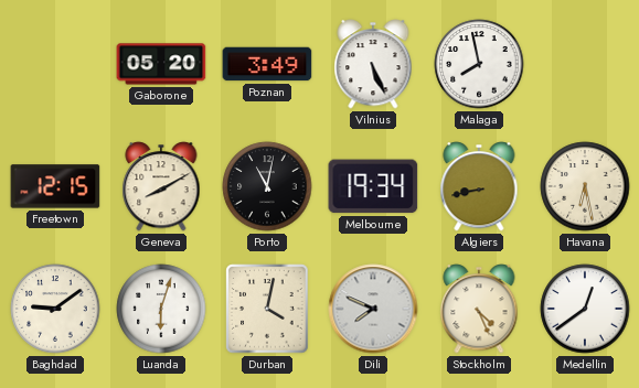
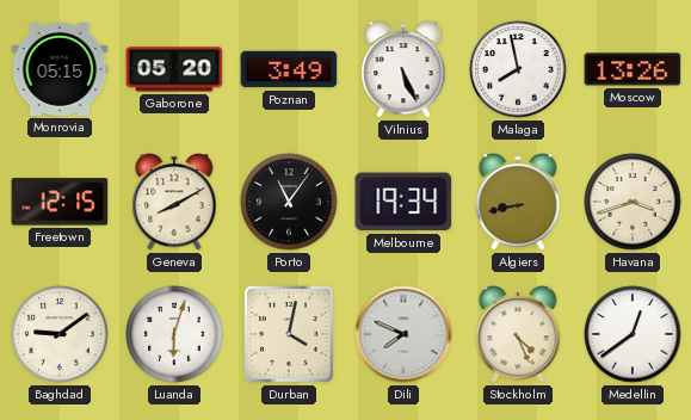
Monrovia: none -> 05:15 (60, 69)
Moscow: none -> 13:26 (633, 69)
Porto: 11:02 -> 11:06 (289, 202)
Havana: 6:28 -> 3:42 (633, 202)
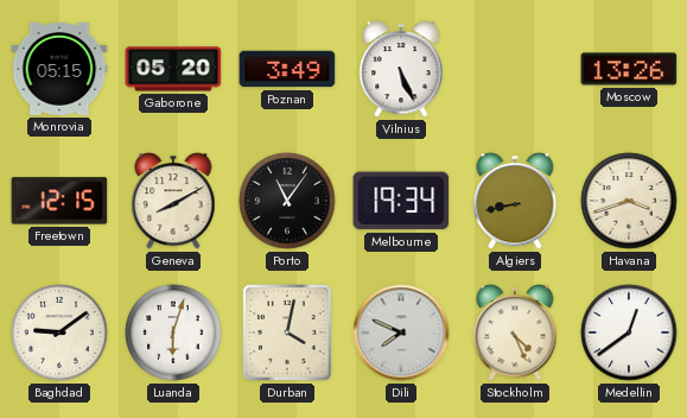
Malaga: 7:58 -> none (518, 69)
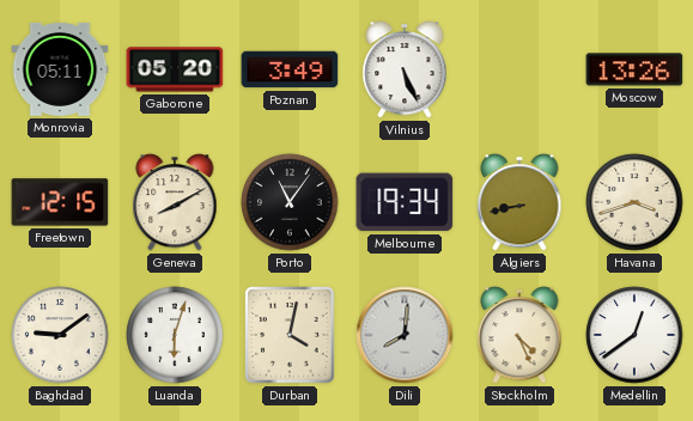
Monrovia: 05:15 -> 05:11 (60, 69)
Dili: 7:49 -> 8:01 (405, 335)
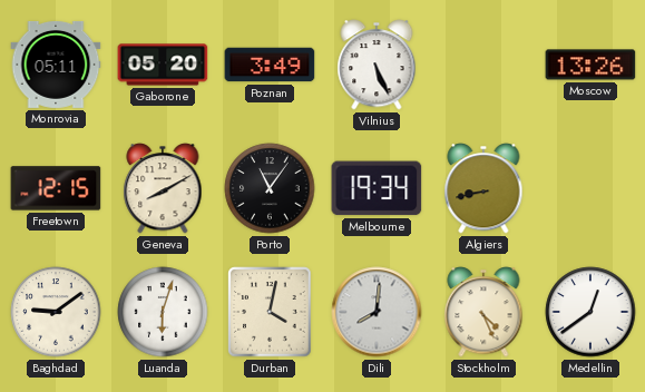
Havana: 3:42 -> none (634, 202)
